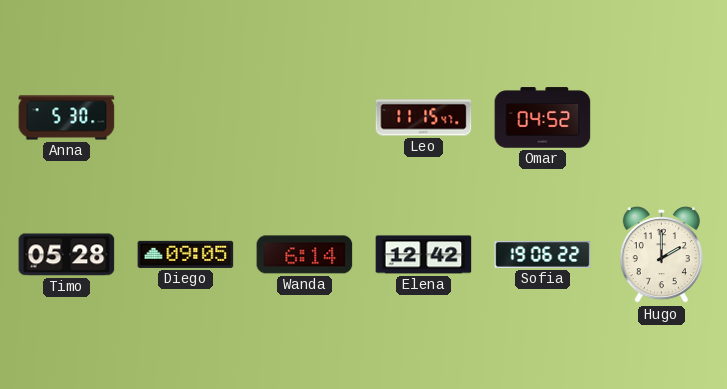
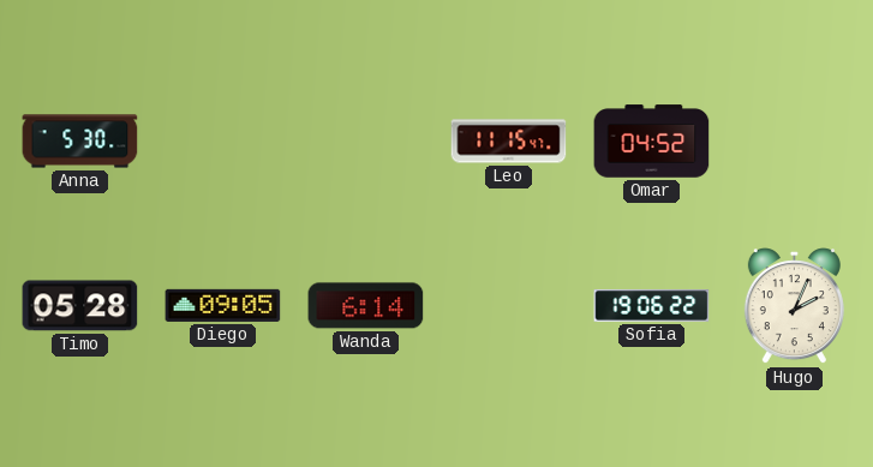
Elena: 12:42 -> none (424, 255)
Hugo: 2:00 -> 2:04 (794, 306)
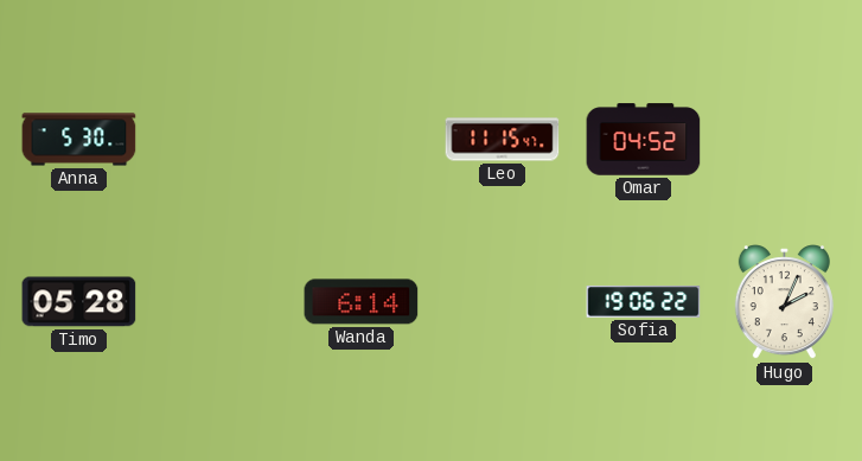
Diego: 09:05 -> none (223, 305)
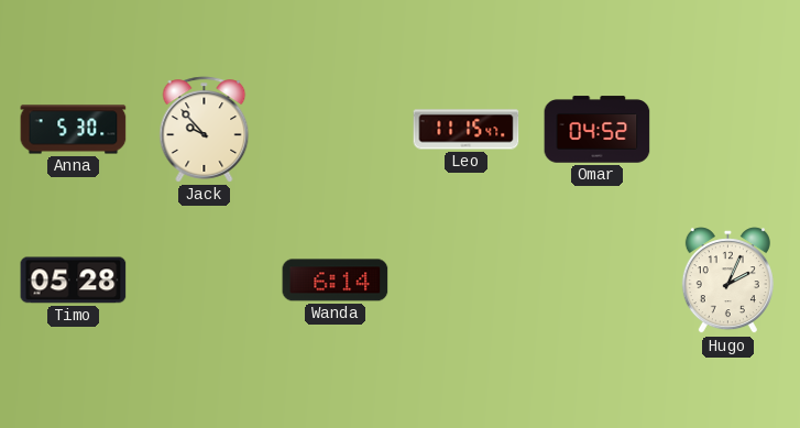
Jack: none -> 9:53 (205, 130)
Sofia: 19:06 -> none (644, 302)
